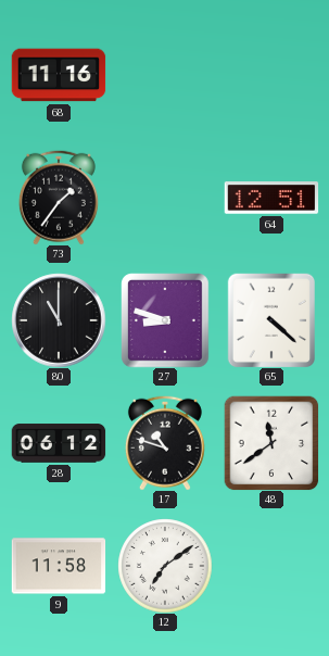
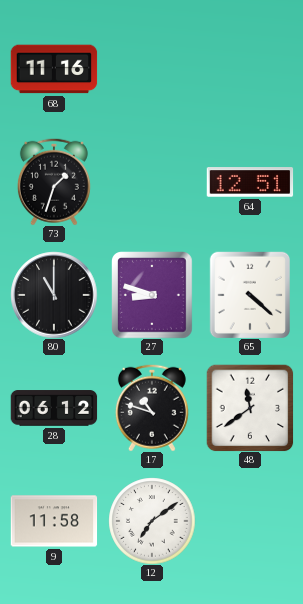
73: 1:36 -> 1:33 (54, 182)
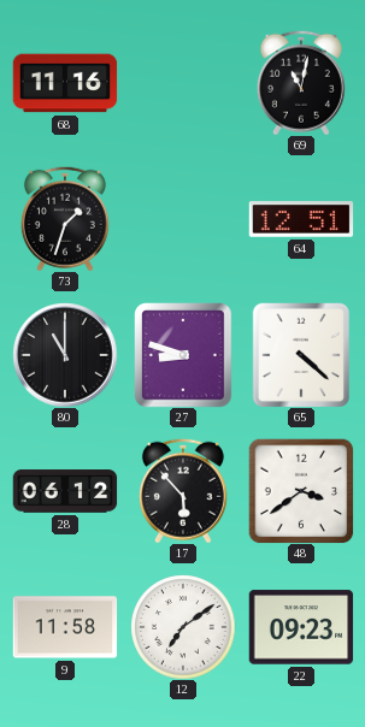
69: none -> 11:02 (301, 83)
17: 10:48 -> 5:53 (183, 491)
48: 11:39 -> 3:39 (301, 491)
22: none -> 09:23 (301, 627)
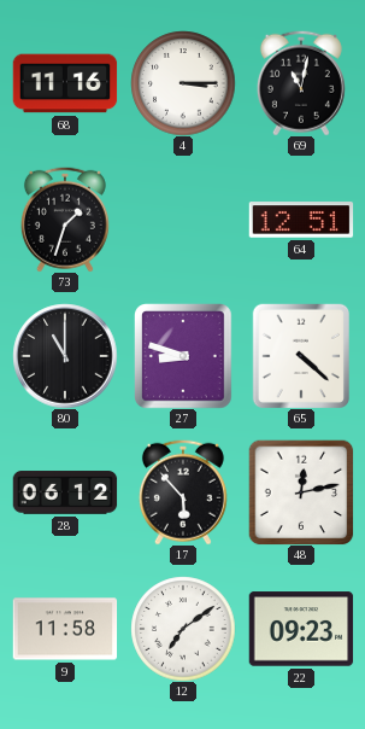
4: none -> 3:15 (183, 83)
48: 3:39 -> 12:13 (301, 492)
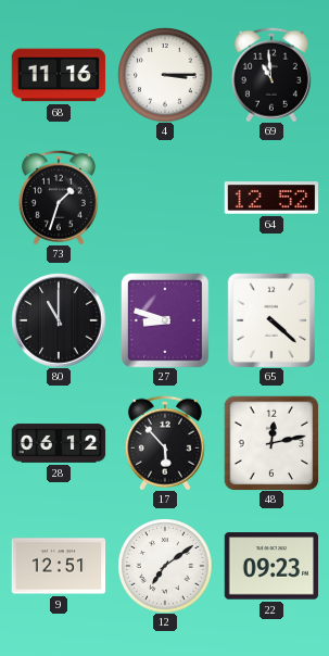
69: 11:02 -> 10:59 (271, 75)
64: 12:51 -> 12:52 (271, 198)
9: 11:58 -> 12:51 (59, 566)
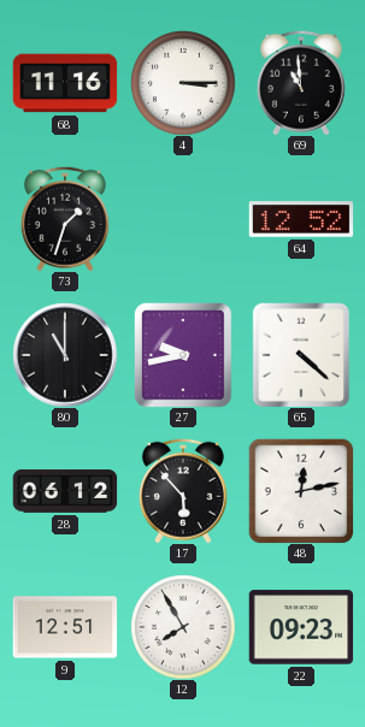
27: 8:48 -> 9:43 (184, 355)
12: 7:09 -> 7:55 (183, 627)
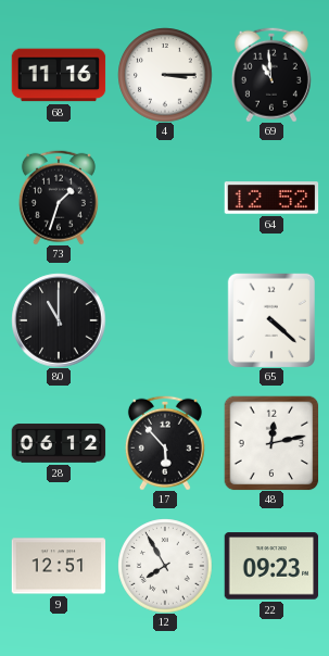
27: 9:43 -> none (184, 355)
